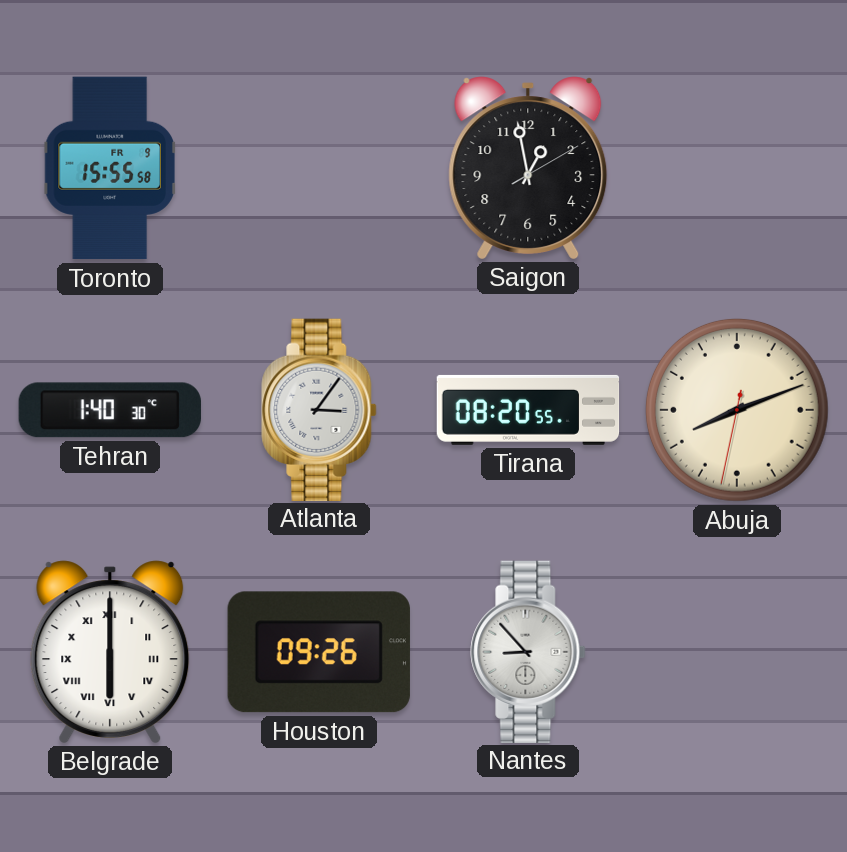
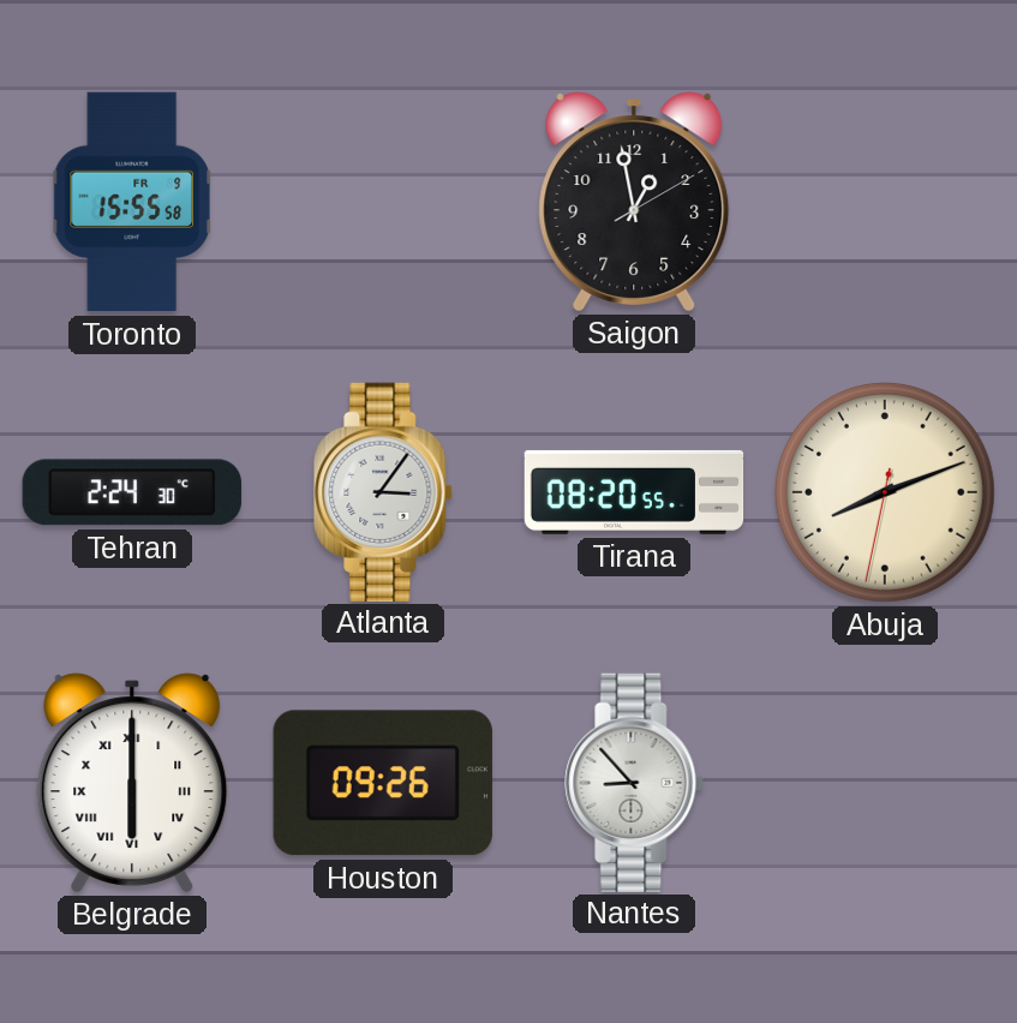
Tehran: 1:40 -> 2:24 (132, 492)
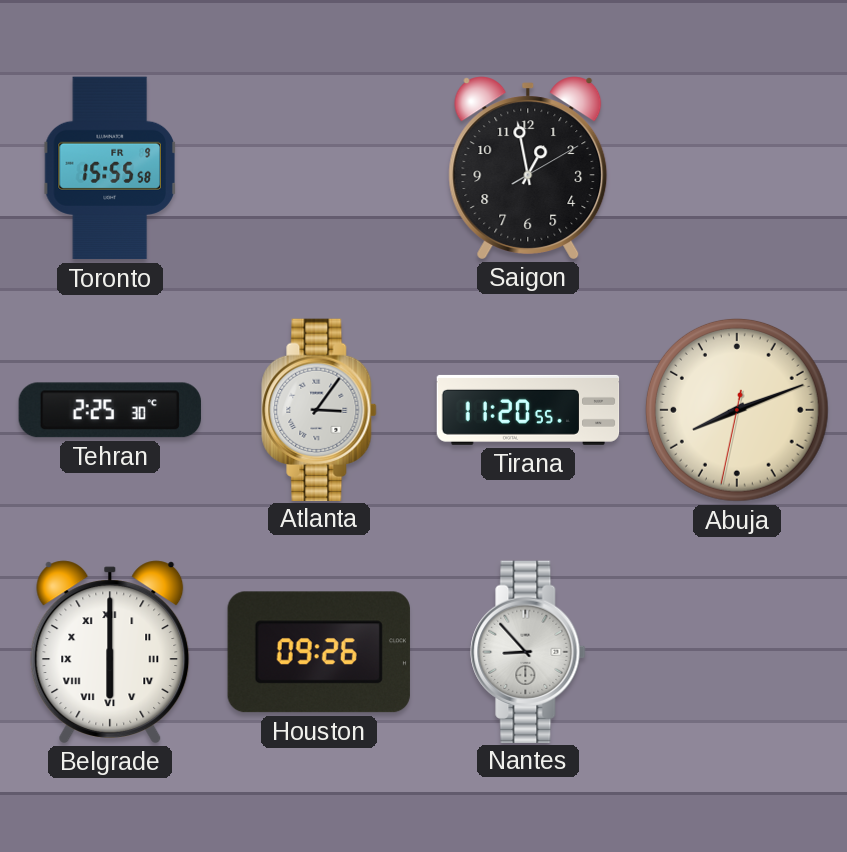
Tehran: 2:24 -> 2:25 (110, 410)
Tirana: 08:20 -> 11:20 (528, 410)
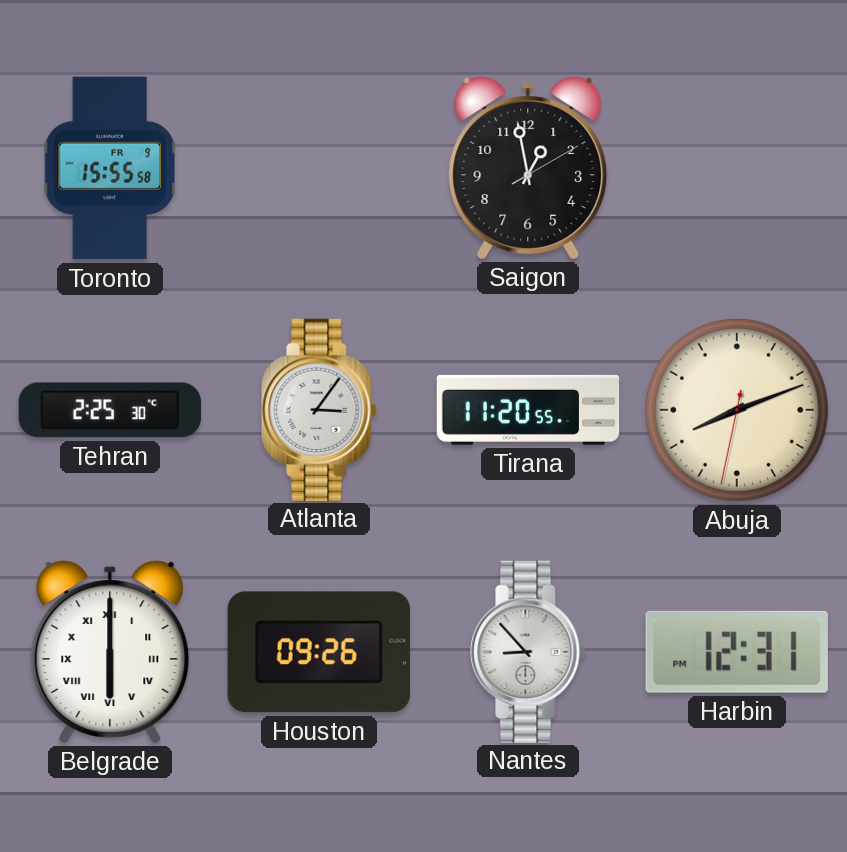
Harbin: none -> 12:31 (737, 652)
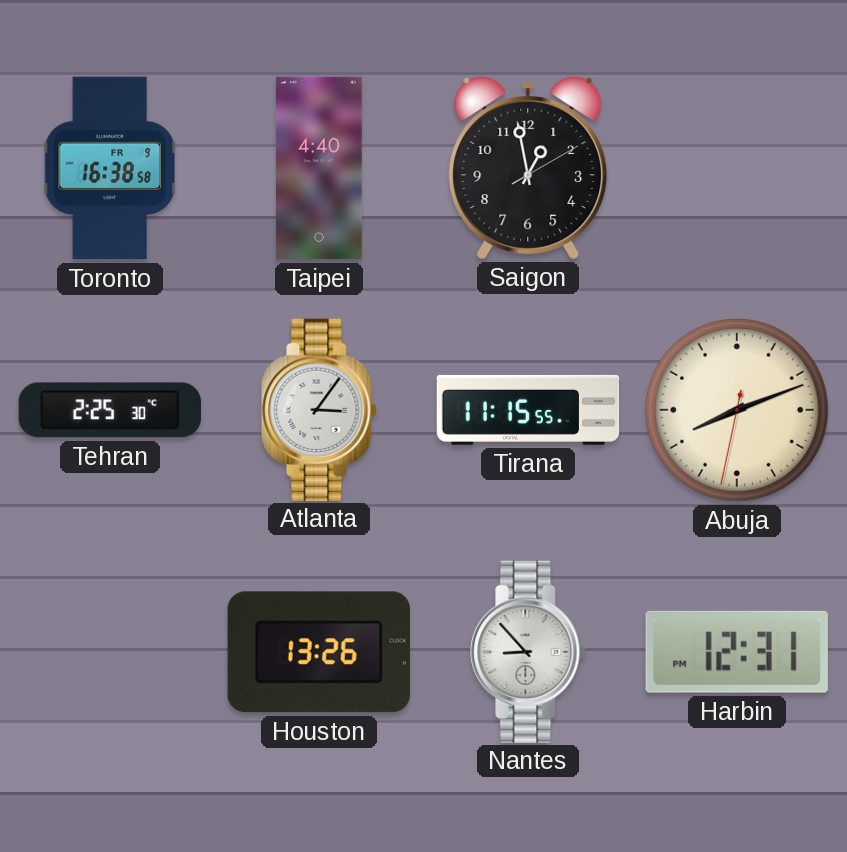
Toronto: 15:55 -> 16:38 (110, 168)
Taipei: none -> 4:40 (320, 168)
Tirana: 11:20 -> 11:15 (528, 410)
Belgrade: 6:00 -> none (110, 652)
Houston: 09:26 -> 13:26 (319, 652)
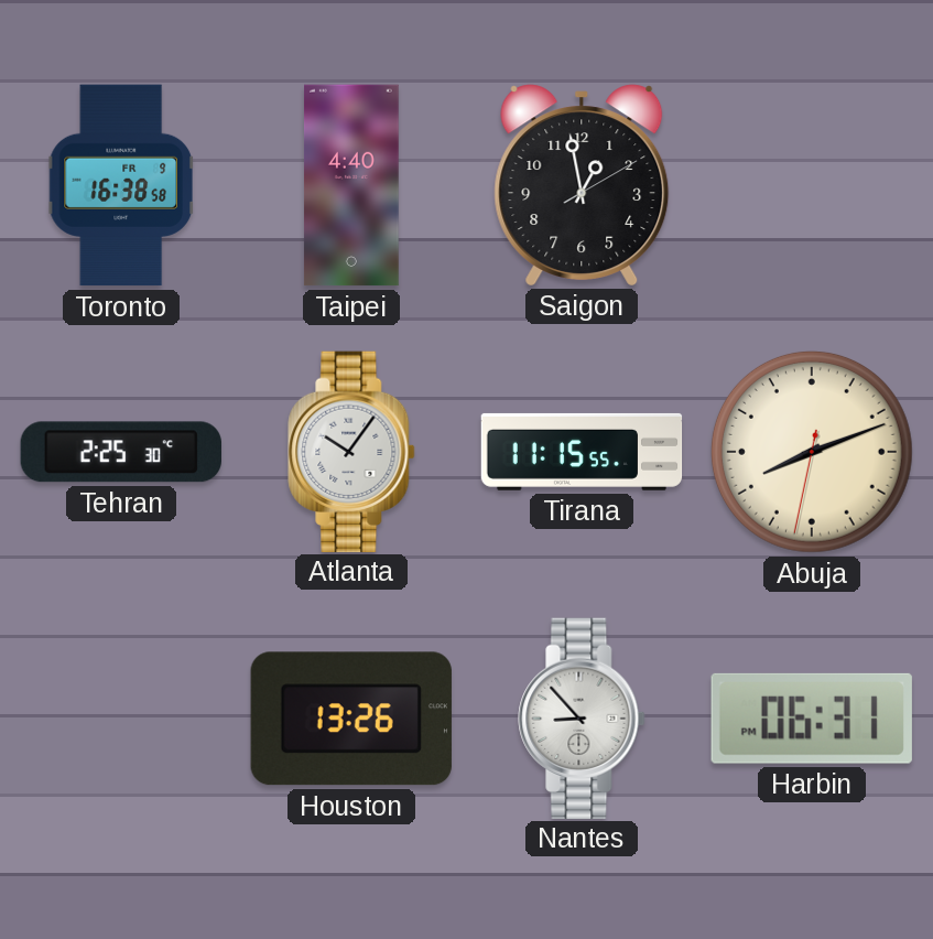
Atlanta: 3:06 -> 10:06 (351, 451)
Harbin: 12:31 -> 06:31 (812, 719)
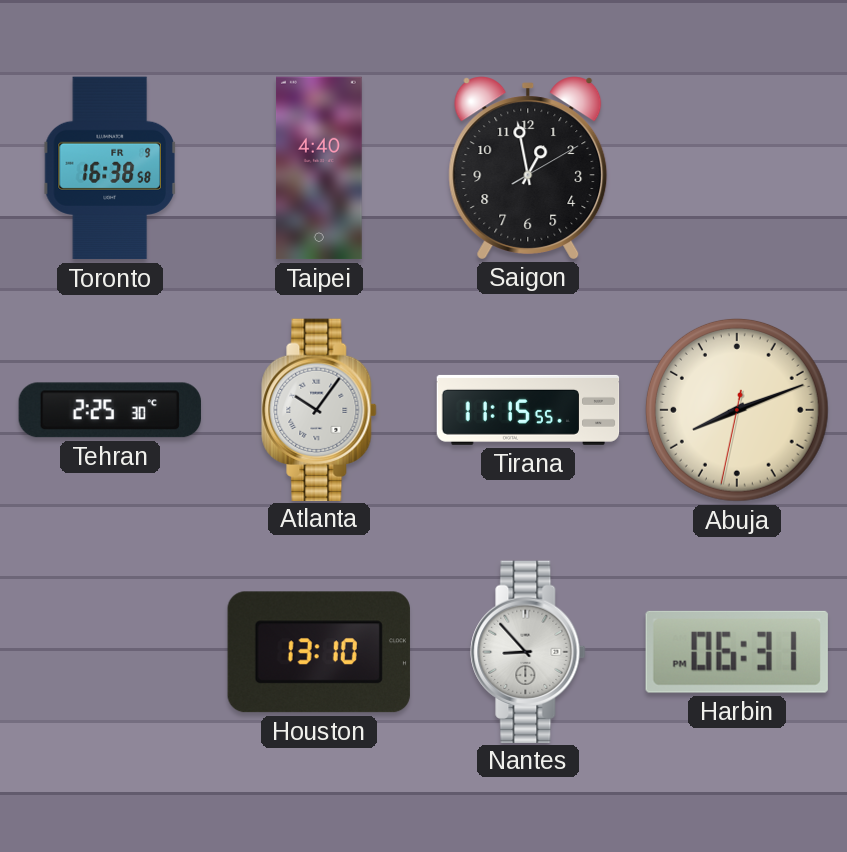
Houston: 13:26 -> 13:10 (319, 652)
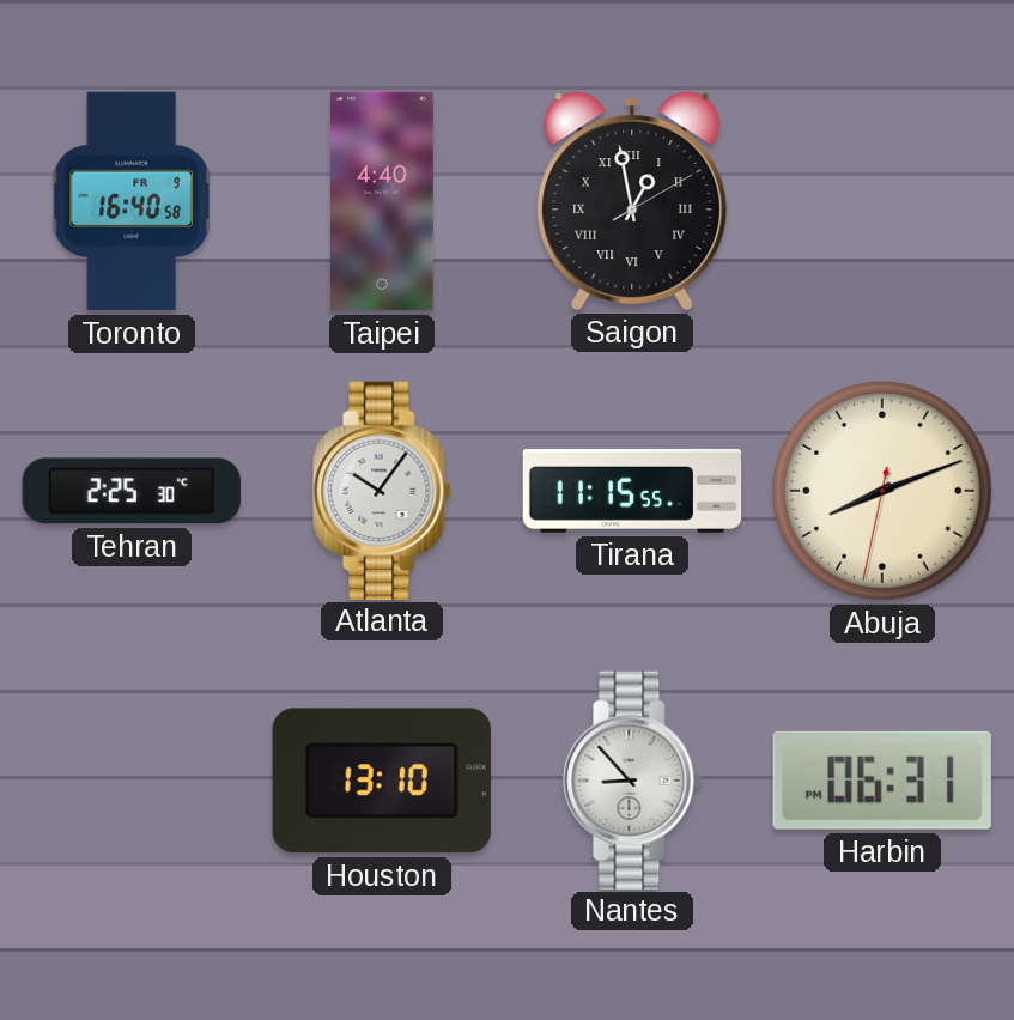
Toronto: 16:38 -> 16:40 (132, 201)
Saigon numerals: Arabic -> Roman (632, 201)
